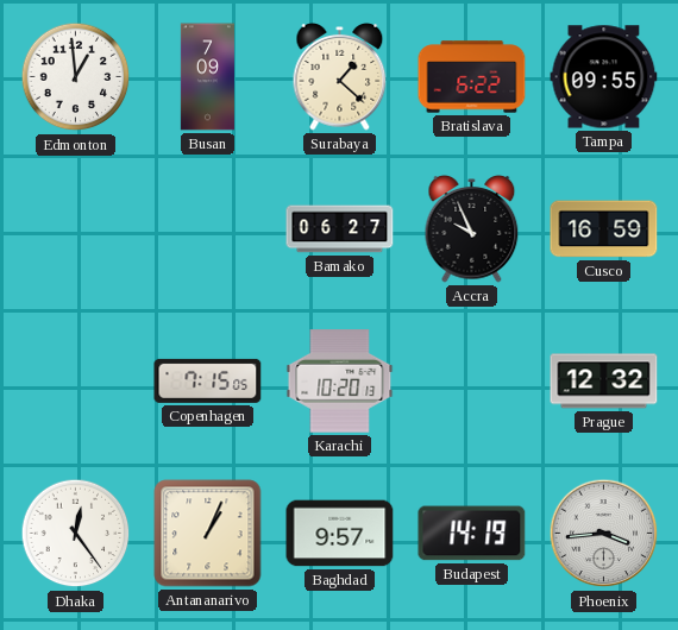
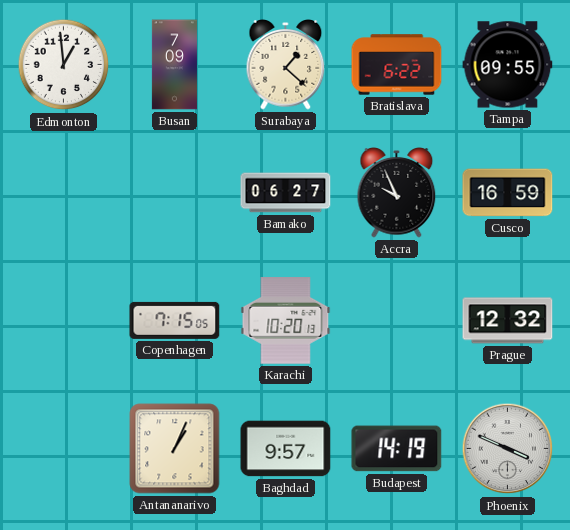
Dhaka: 12:24 -> none (76, 534)
Phoenix: 3:44 -> 3:49 (508, 449)
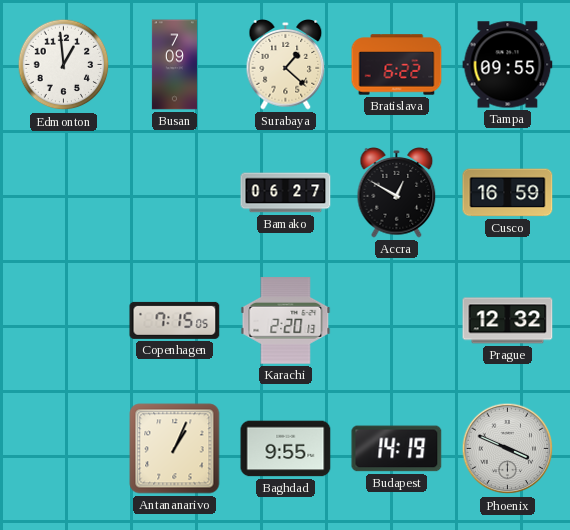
Accra: 9:56 -> 12:50 (397, 193)
Karachi: 10:20 -> 2:20 (286, 321)
Baghdad: 9:57 -> 9:55 (286, 449)
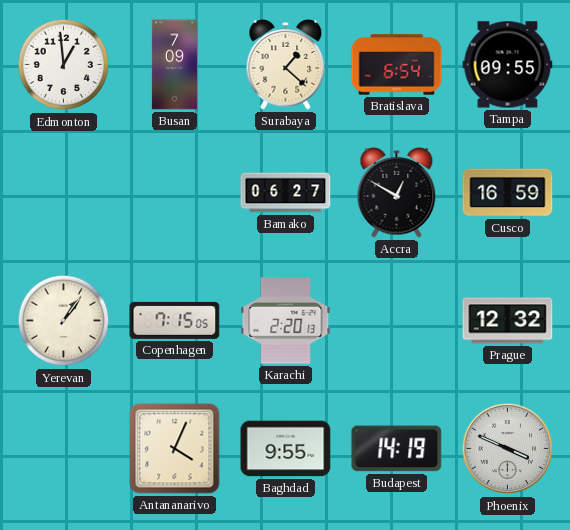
Bratislava: 6:22 -> 6:54 (397, 65)
Yerevan: none -> 1:06 (64, 321)
Antananarivo: 1:04 -> 4:04 (175, 449)
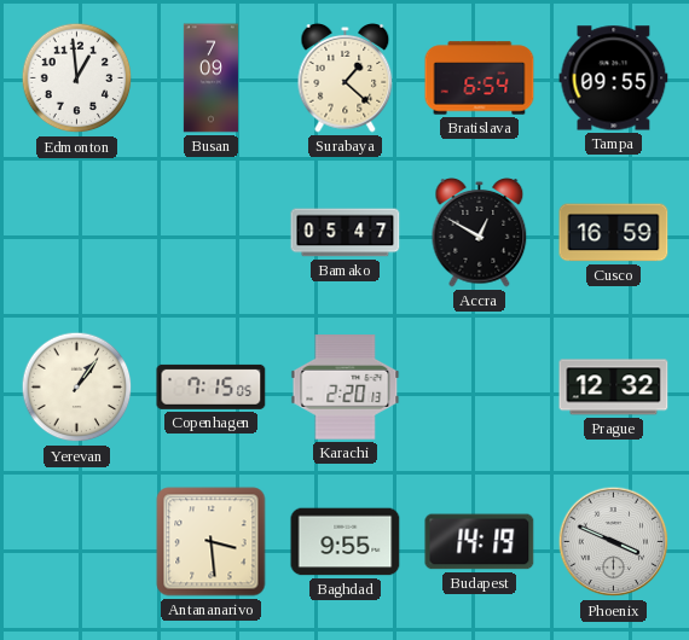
Bamako: 06:27 -> 05:47 (346, 233)
Antananarivo: 4:04 -> 3:29 (212, 542)
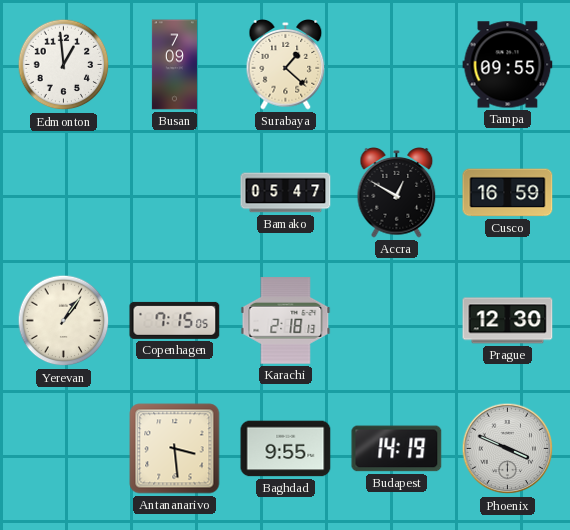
Bratislava: 6:54 -> none (480, 78)
Karachi: 2:20 -> 2:18 (286, 321)
Prague: 12:32 -> 12:30 (508, 321)
